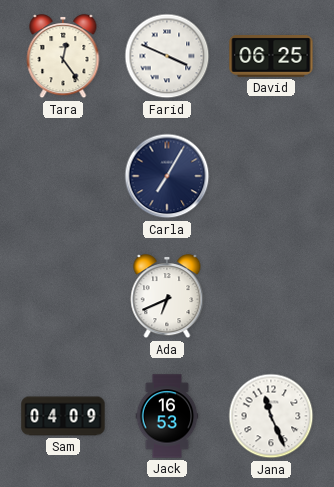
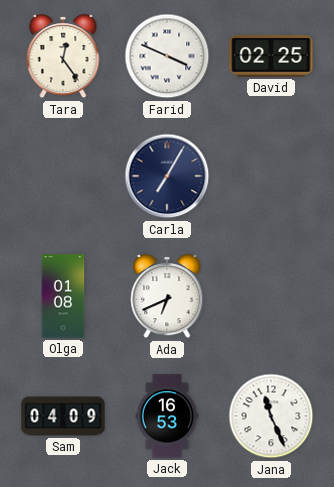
David: 06:25 -> 02:25 (271, 56)
Olga: none -> 01:08 (63, 296)
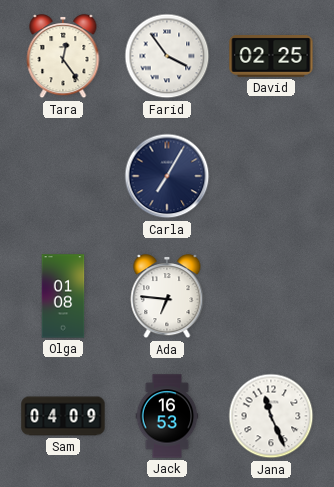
Farid: 3:49 -> 3:54 (167, 56)
Ada: 6:41 -> 6:46 (167, 297)
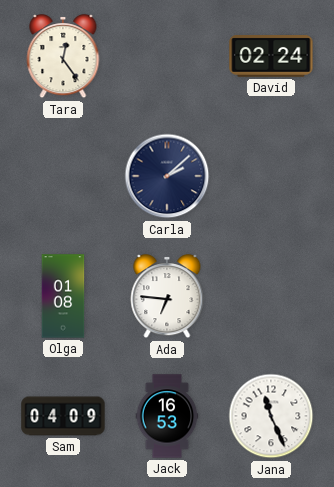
Farid: 3:54 -> none (167, 56)
David: 02:25 -> 02:24 (271, 56)
Carla: 7:05 -> 2:08 (167, 176)
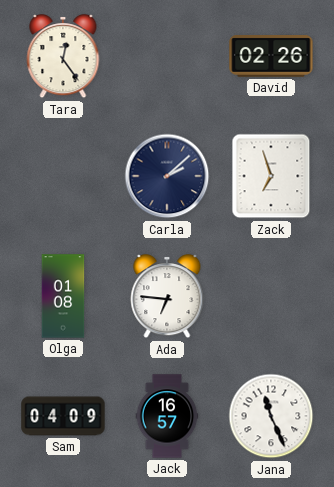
David: 02:24 -> 02:26 (271, 56)
Zack: none -> 6:57 (271, 176)
Jack: 16:53 -> 16:57 (167, 416)
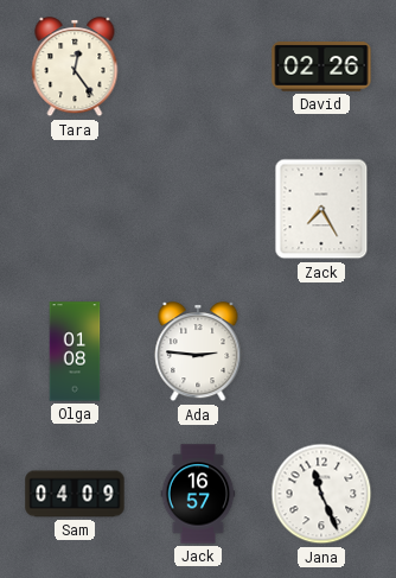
Carla: 2:08 -> none (167, 176)
Zack: 6:57 -> 7:25 (321, 209)
Ada: 6:46 -> 2:46 (198, 352)
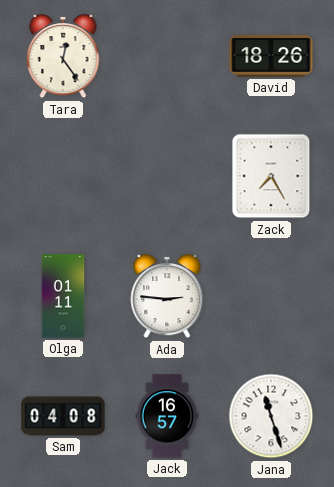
David: 02:26 -> 18:26 (271, 56)
Olga: 01:08 -> 01:11 (63, 296)
Sam: 04:09 -> 04:08 (63, 416)
Jana: 11:26 -> 11:27 (271, 416)
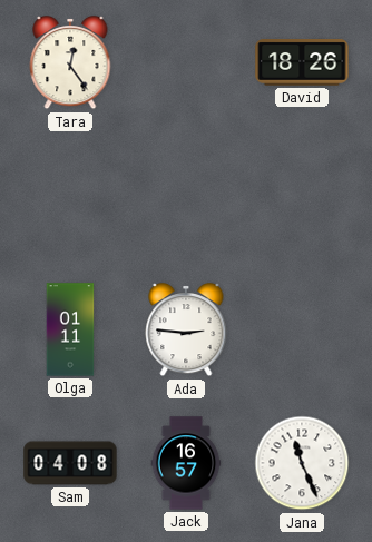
Zack: 7:25 -> none (271, 176)
Jana: 11:27 -> 11:26 (302, 463)
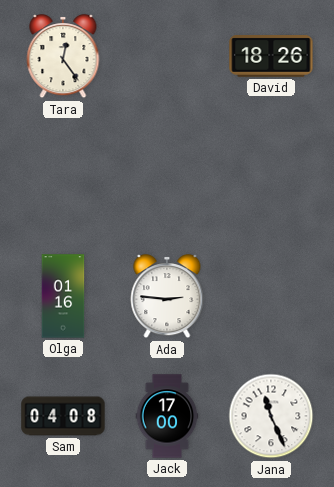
Olga: 01:11 -> 01:16 (63, 296)
Jack: 16:57 -> 17:00 (167, 416)
